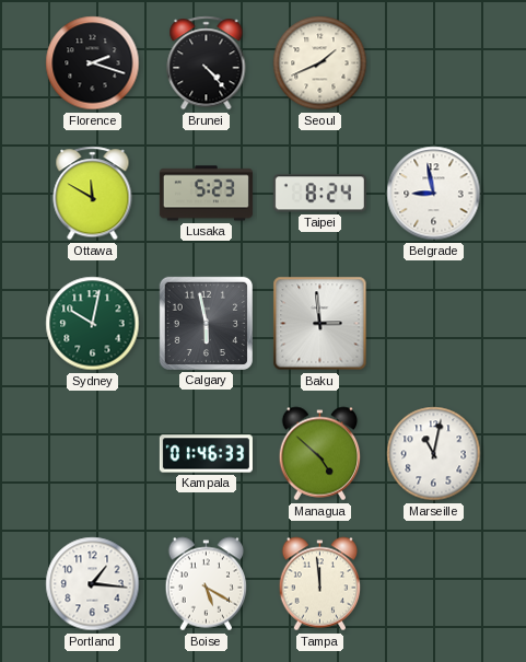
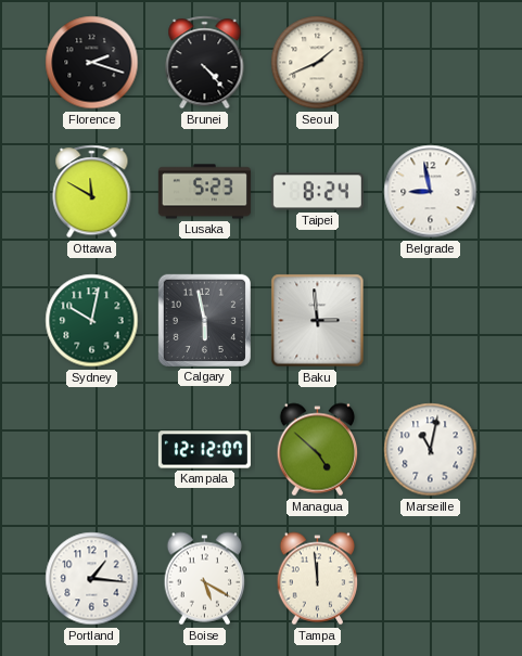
Kampala: 01:46 -> 12:12 (204, 450)
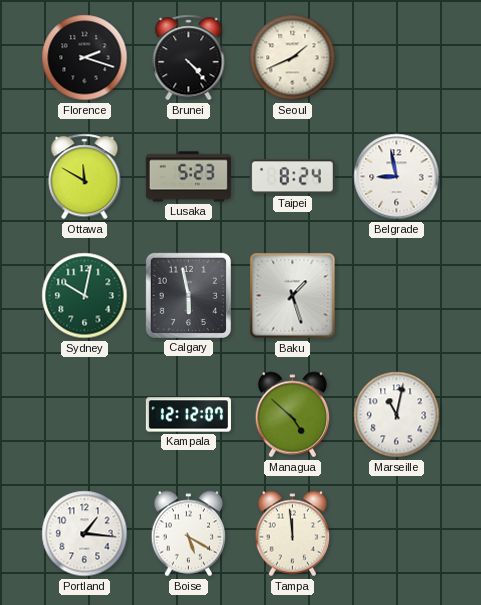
Baku: 2:59 -> 1:27 (293, 296)
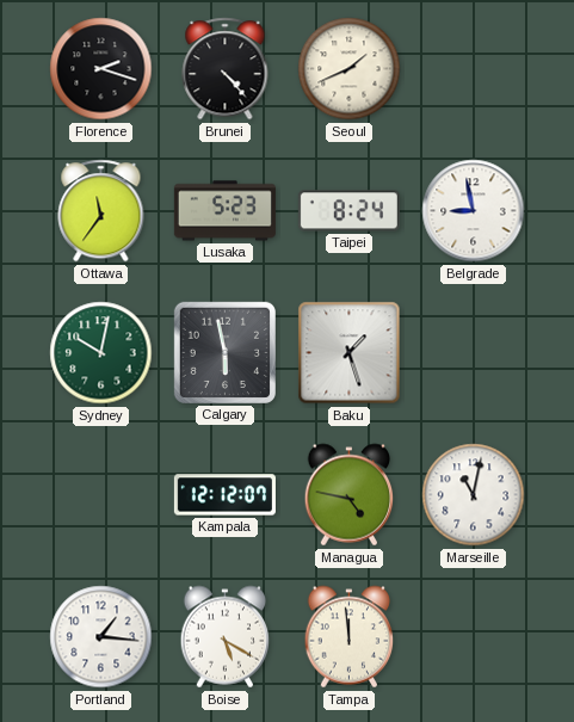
Ottawa: 11:50 -> 11:36 (101, 211)
Managua: 4:52 -> 4:47 (350, 495)
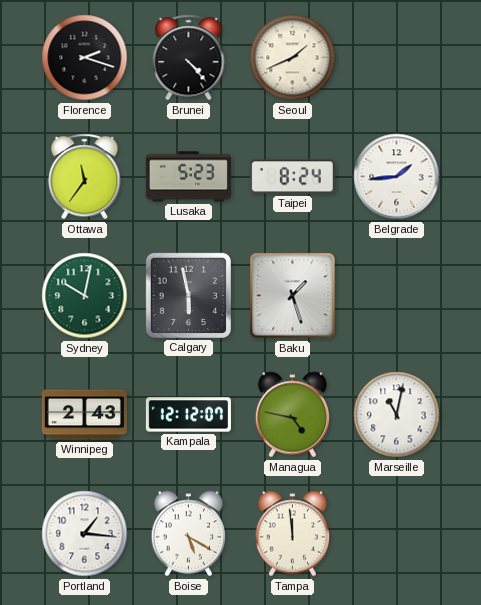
Belgrade: 8:58 -> 1:44 (397, 177)
Winnipeg: none -> 2:43 (84, 415)
